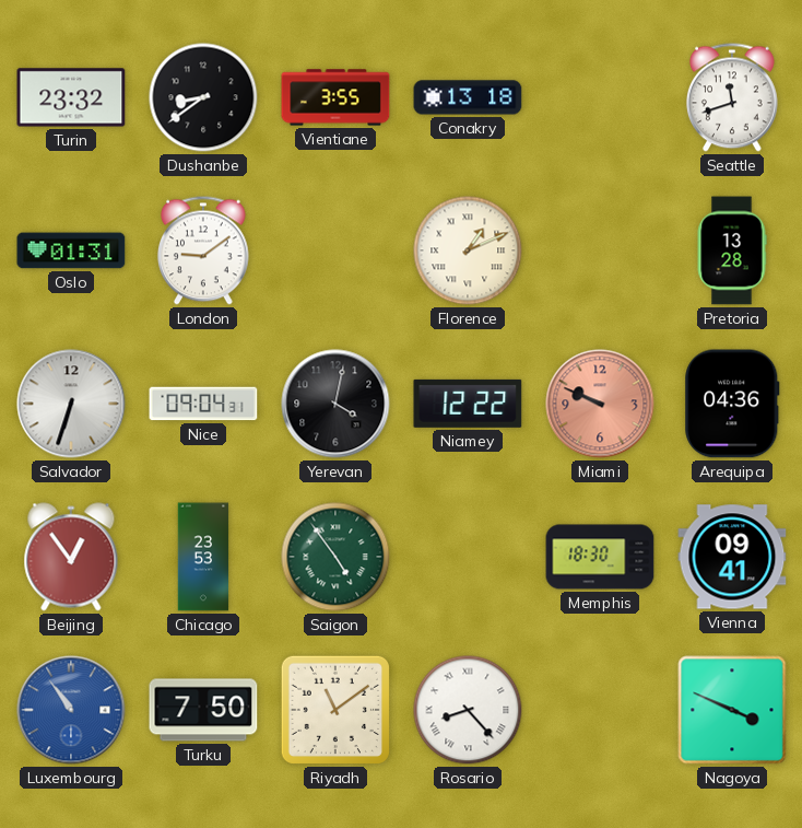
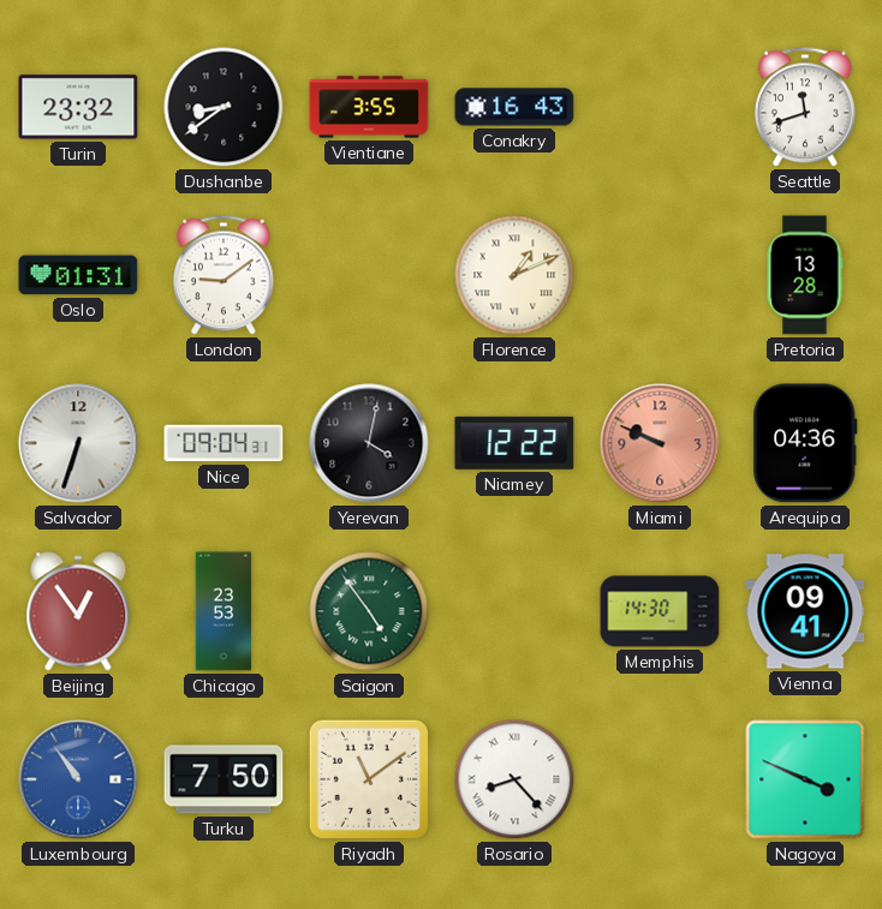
Conakry: 13:18 -> 16:43 (514, 107)
Memphis: 18:30 -> 14:30 (660, 611)
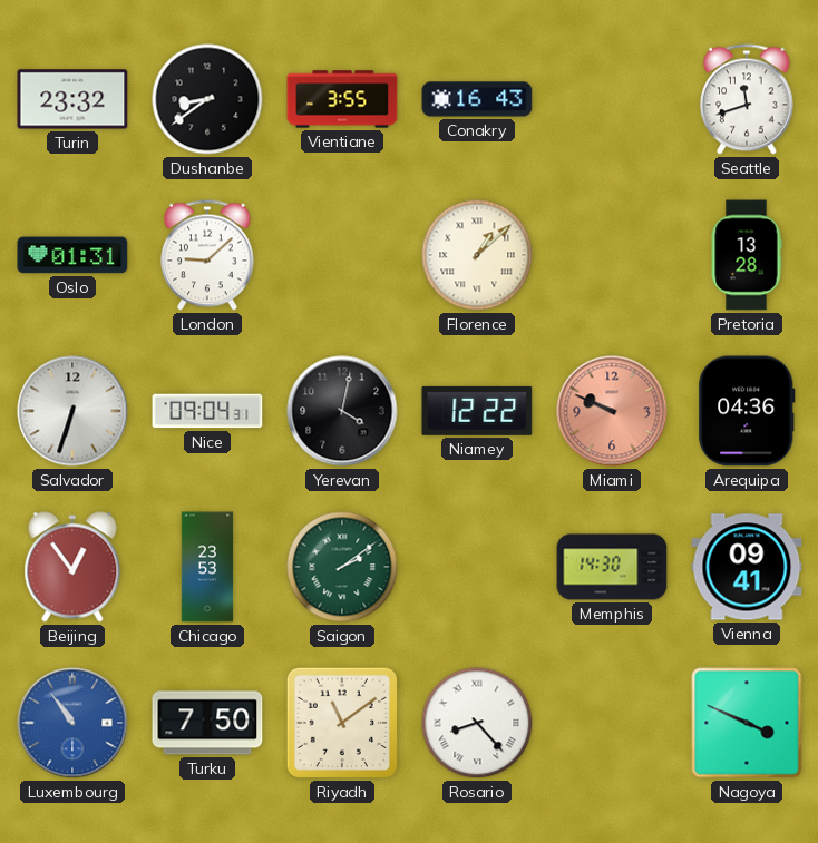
London: 9:09 -> 9:08 (207, 255)
Florence: 1:11 -> 1:08 (477, 255)
Saigon: 4:54 -> 2:09 (342, 567)
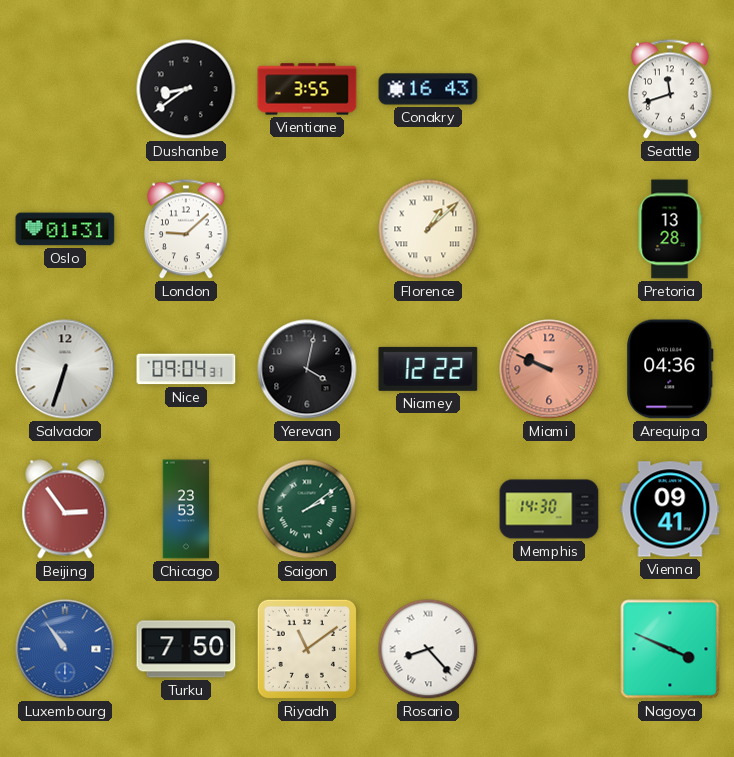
Turin: 23:32 -> none (72, 99)
Beijing: 12:54 -> 2:54 (65, 509)
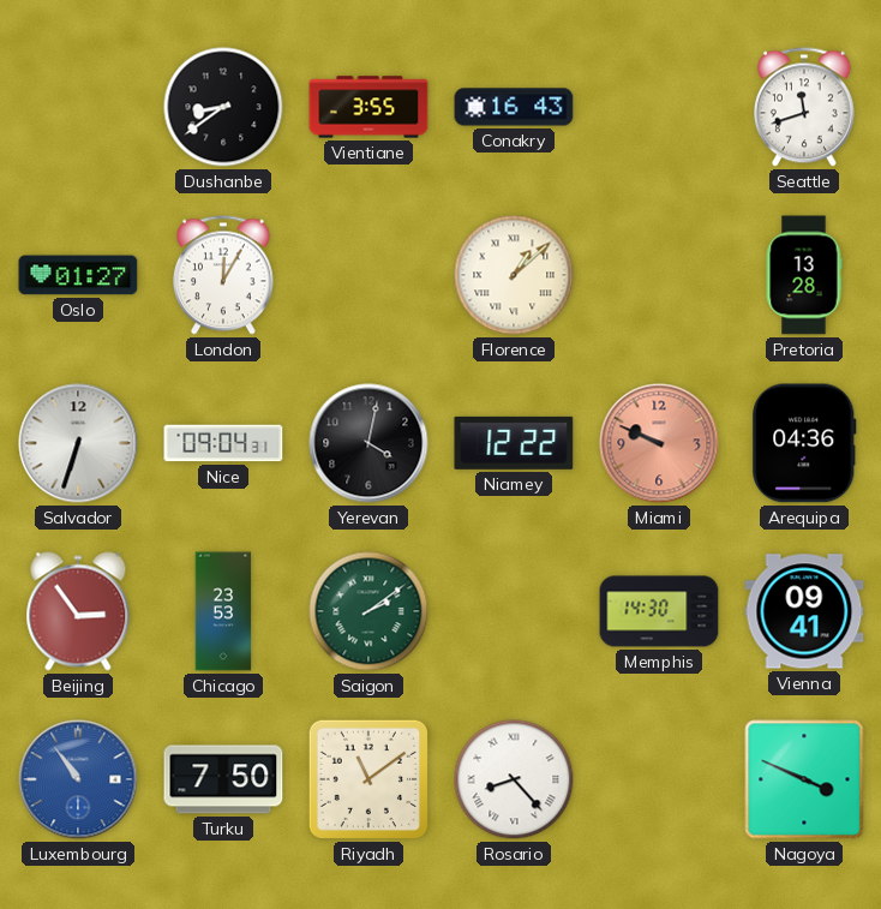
Oslo: 01:31 -> 01:27 (78, 275)
London: 9:08 -> 12:05 (223, 275)
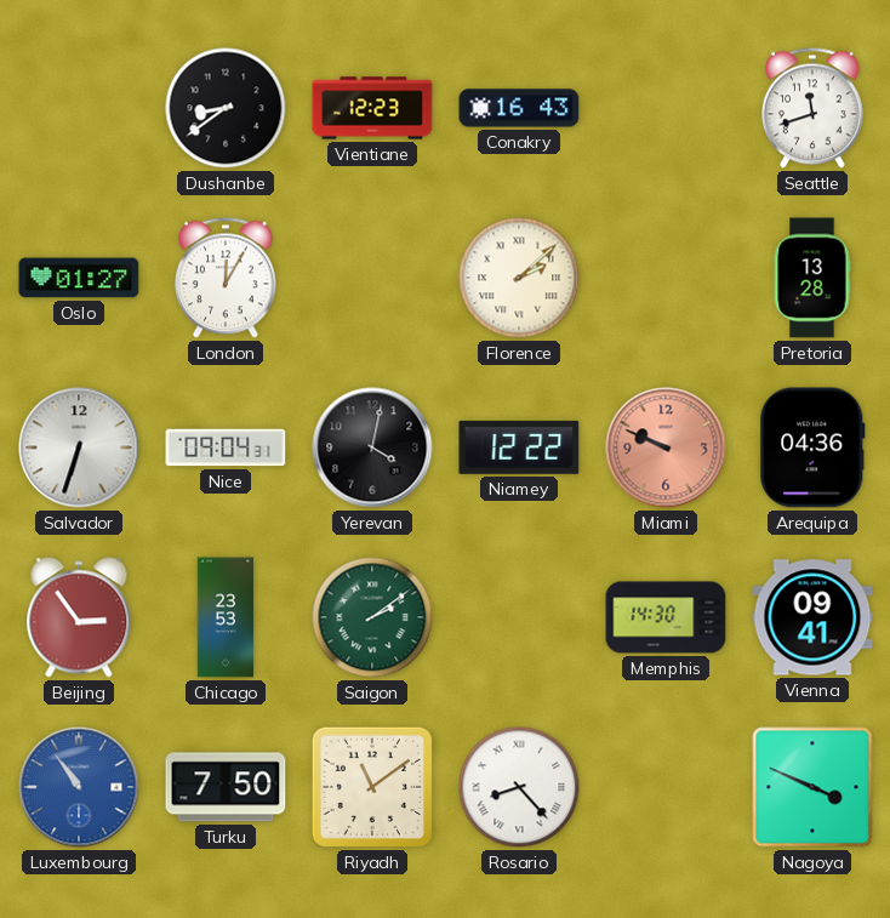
Vientiane: 3:55 -> 12:23 (372, 108)
Florence: 1:08 -> 2:08 (519, 278)
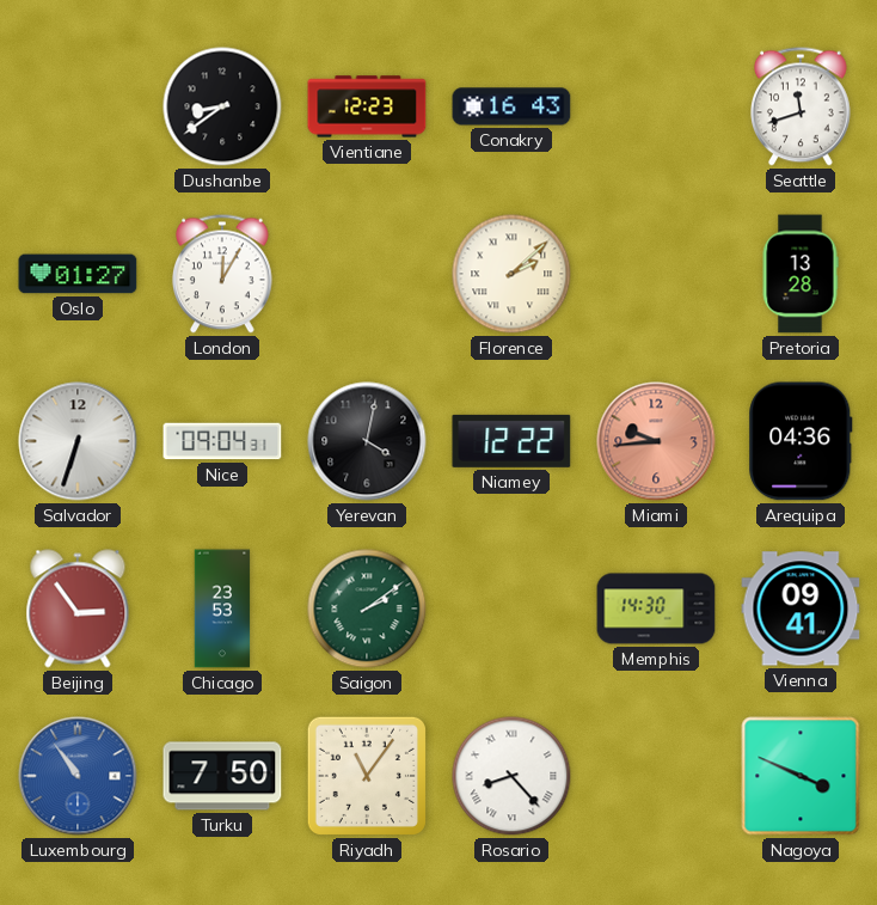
Miami: 9:49 -> 9:44 (656, 441)
Riyadh: 11:09 -> 11:06 (367, 776)
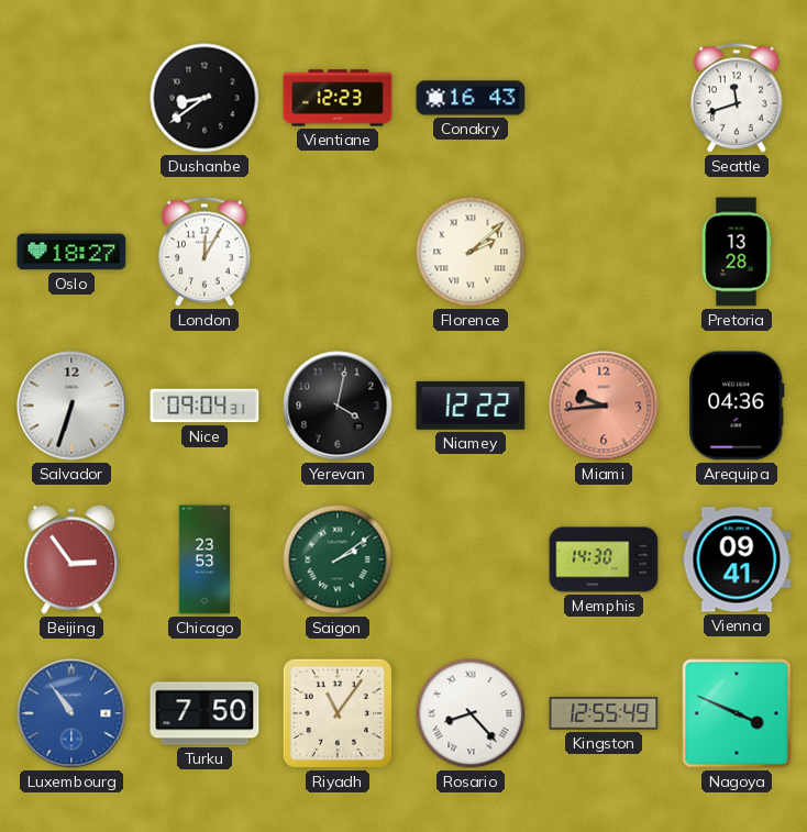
Oslo: 01:27 -> 18:27 (71, 252)
Kingston: none -> 12:55 (604, 714)
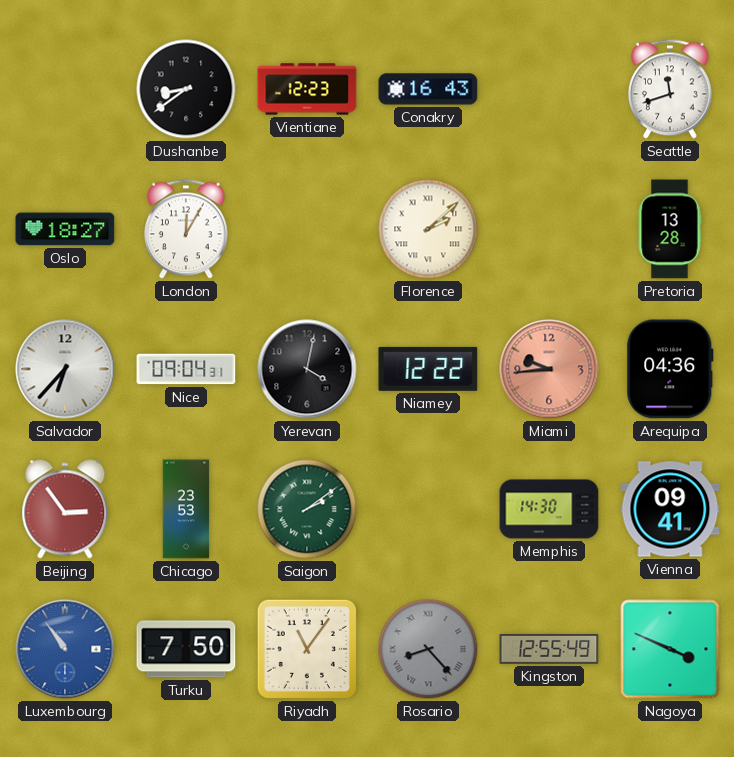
Salvador: 6:33 -> 6:37 (65, 369)
Rosario dial: white -> grey (428, 649)
